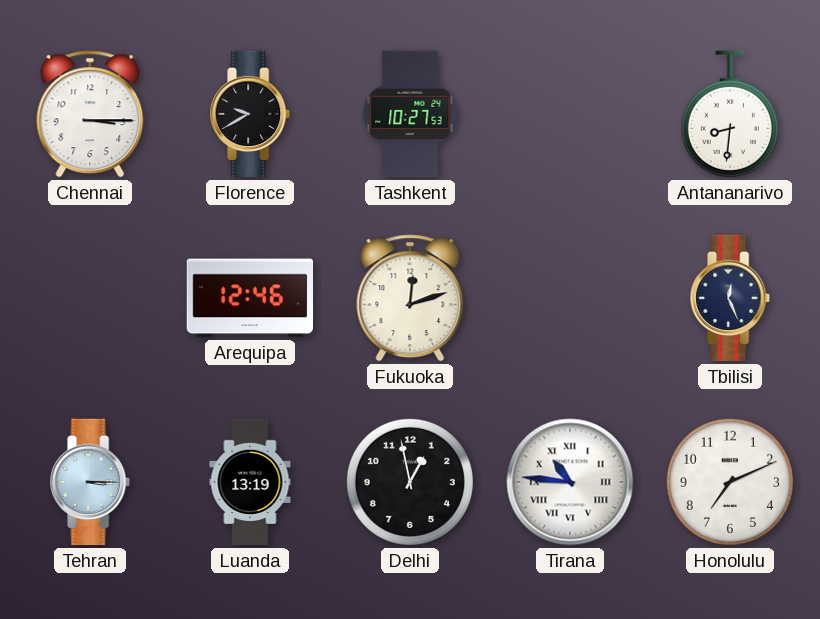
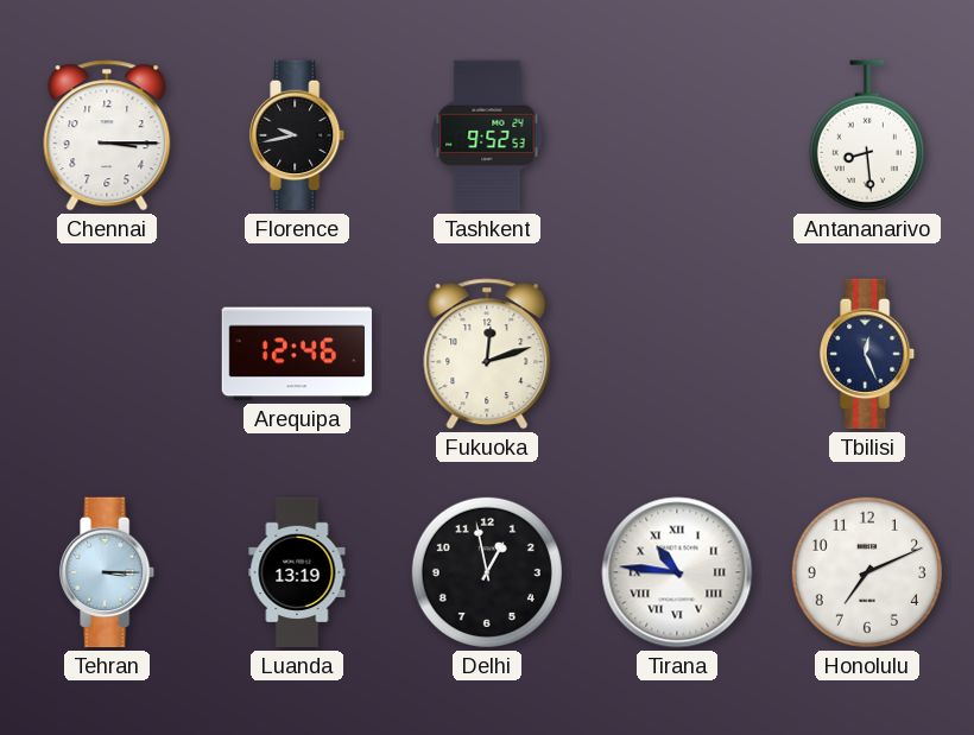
Florence: 9:40 -> 9:43 (298, 135)
Tashkent: 10:27 -> 9:52 (487, 135)
Antananarivo: 8:31 -> 8:29 (867, 135)
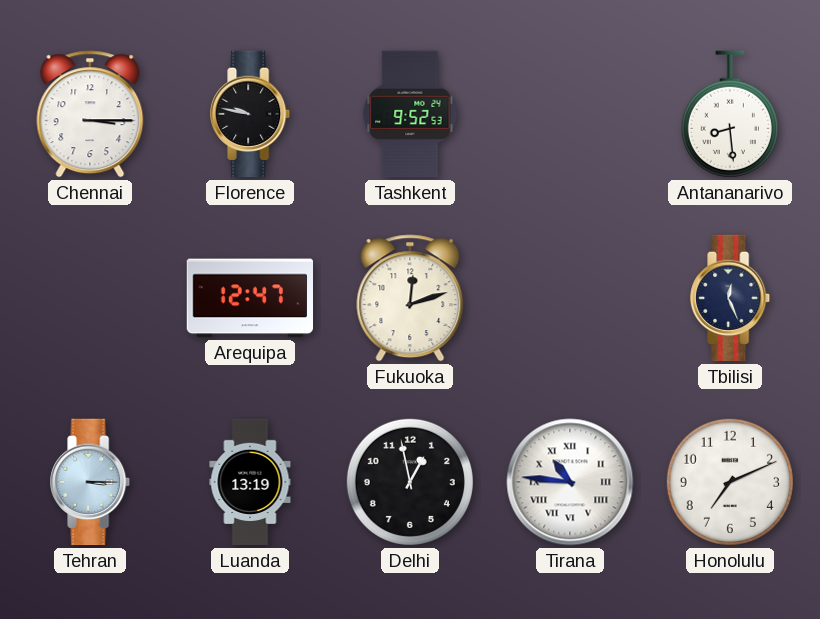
Florence: 9:43 -> 9:47 (251, 114)
Arequipa: 12:46 -> 12:47 (250, 298)
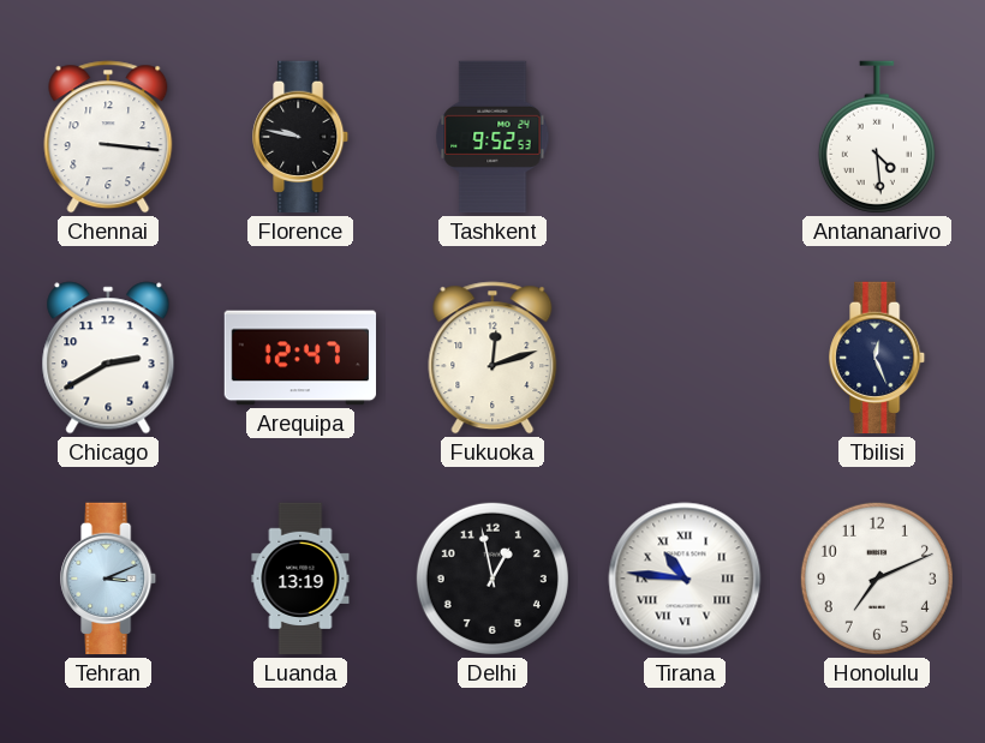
Chennai: 3:15 -> 3:16 (108, 137)
Antananarivo: 8:29 -> 4:29 (877, 137)
Chicago: none -> 2:40 (108, 358)
Tehran: 3:15 -> 3:11 (109, 579)
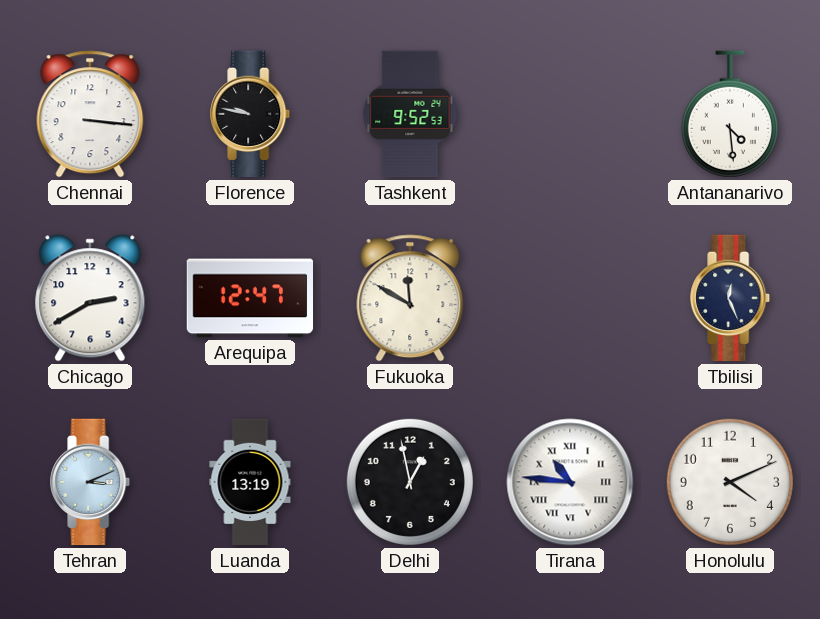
Fukuoka: 12:12 -> 11:50 (410, 298)
Honolulu: 7:11 -> 4:11 (730, 482)
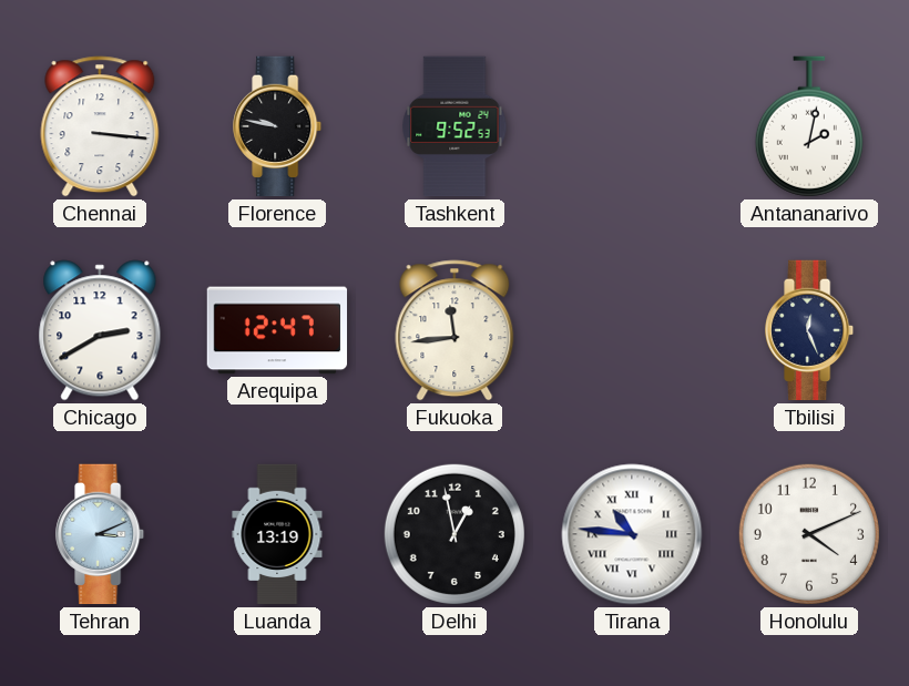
Antananarivo: 4:29 -> 2:02 (809, 126)
Fukuoka: 11:50 -> 11:44 (455, 330)
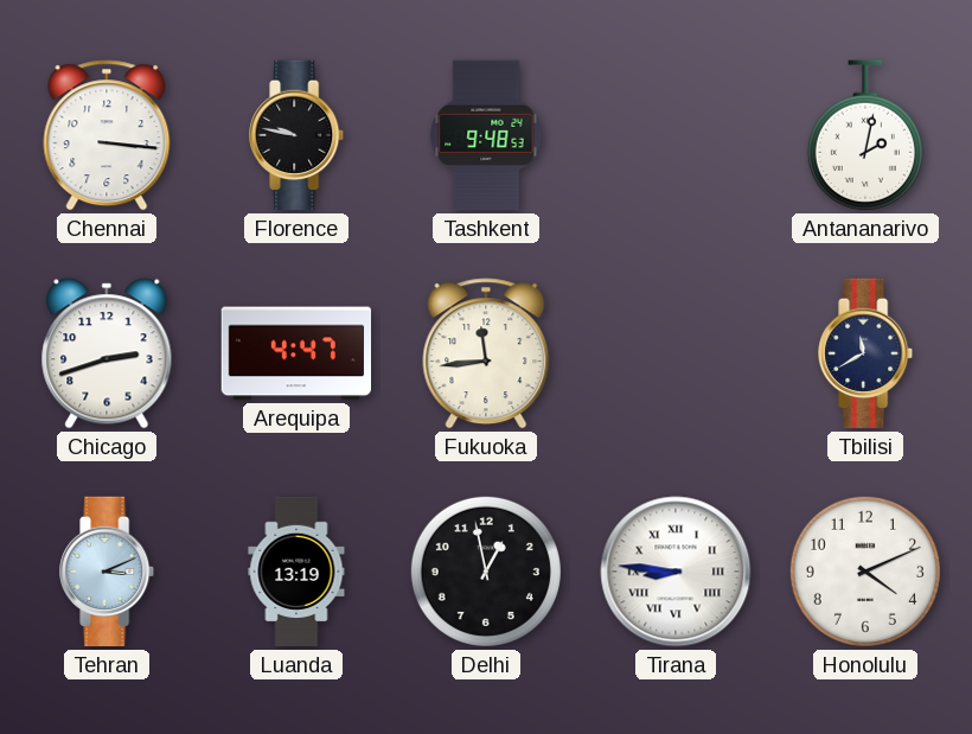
Tashkent: 9:52 -> 9:48 (486, 135)
Chicago: 2:40 -> 2:42 (107, 353)
Arequipa: 12:47 -> 4:47 (296, 353)
Tbilisi: 12:26 -> 11:40 (867, 353)
Tirana: 10:46 -> 8:46 (676, 572)
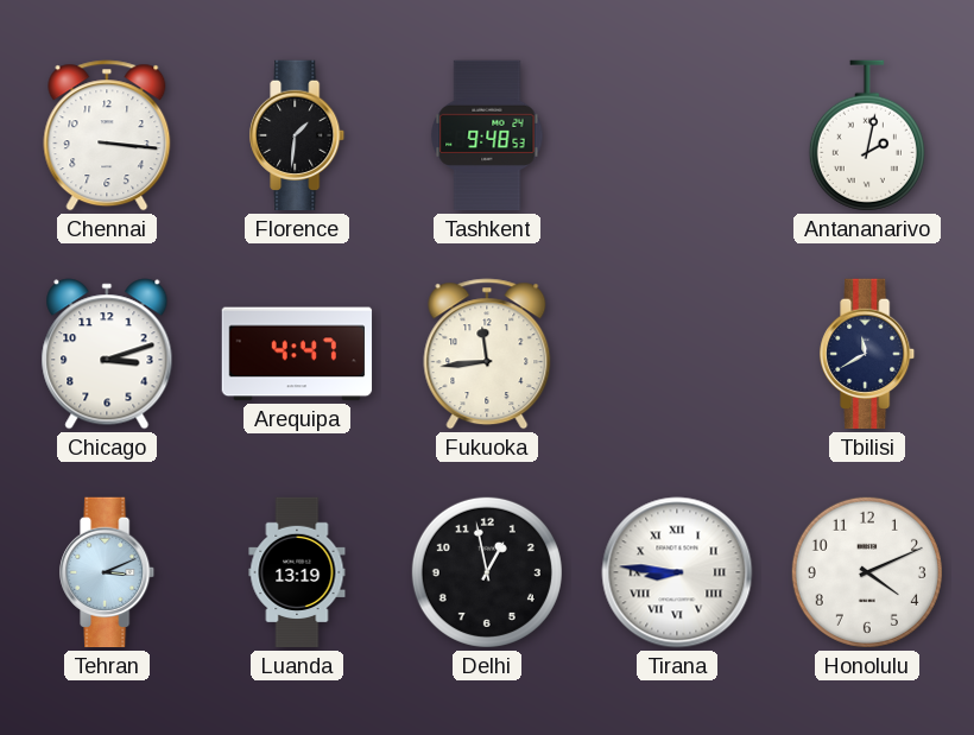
Florence: 9:47 -> 1:31 (298, 135)
Chicago: 2:42 -> 3:12 (107, 354)
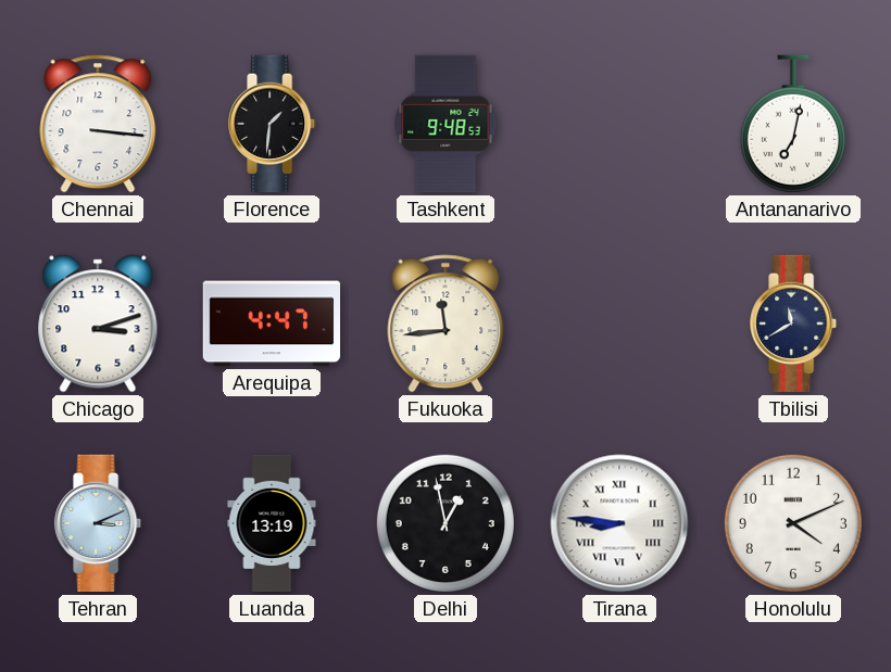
Antananarivo: 2:02 -> 7:02 (793, 124)
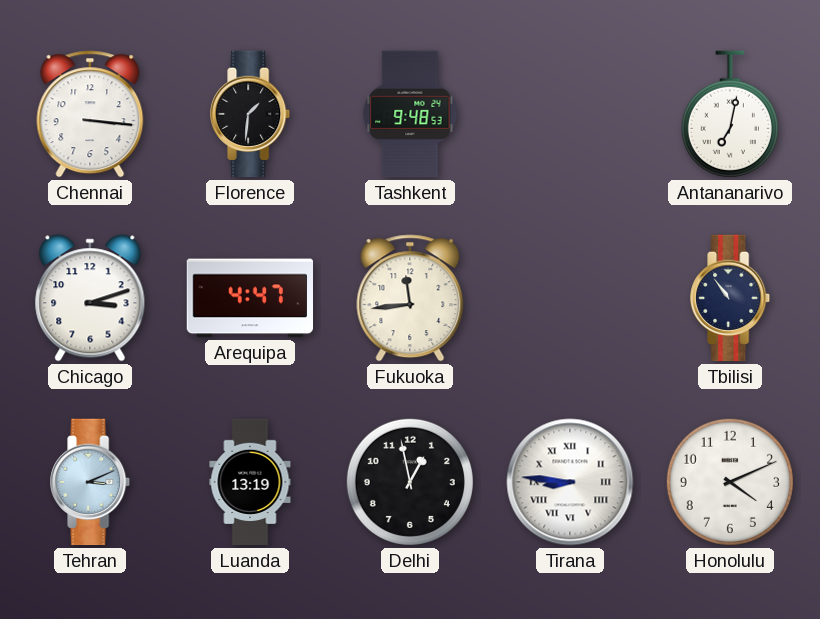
Tbilisi: 11:40 -> 10:54 (731, 298)
